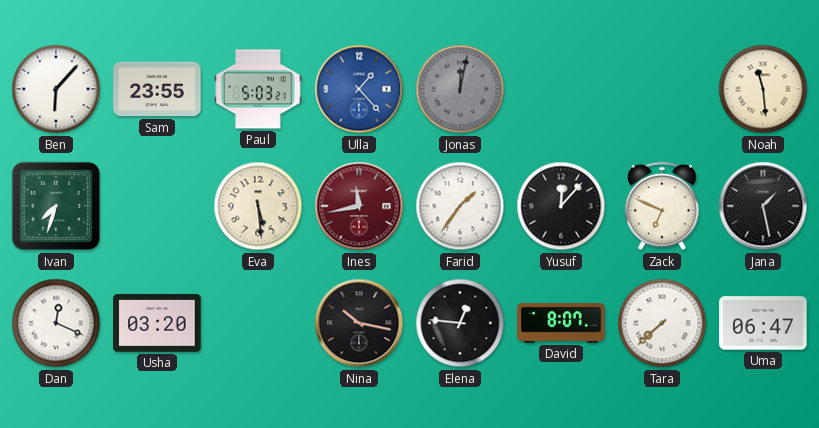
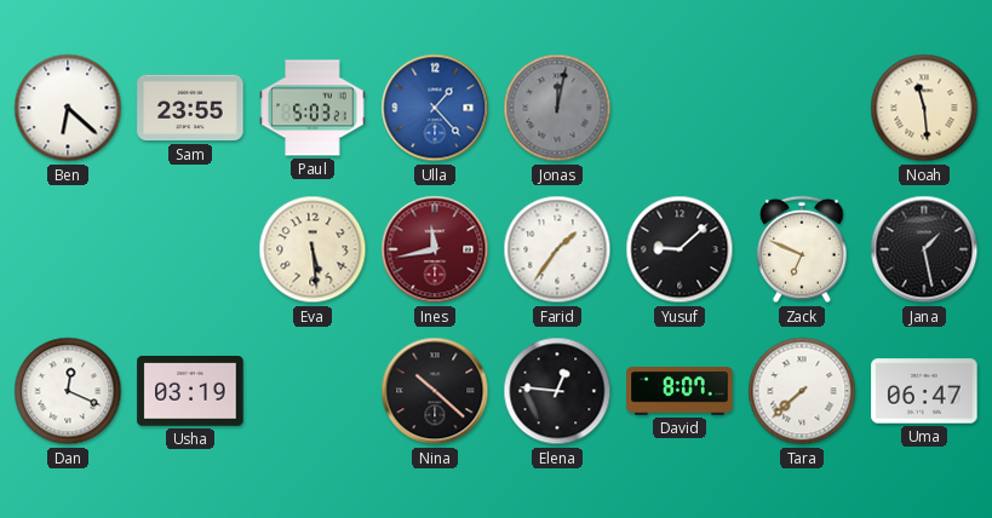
Ben: 6:07 -> 6:22 (68, 108)
Ivan: 7:33 -> none (56, 206)
Yusuf: 12:07 -> 9:08 (680, 249)
Usha: 03:20 -> 03:19 (190, 391)
Nina: 10:17 -> 10:22 (435, 391)
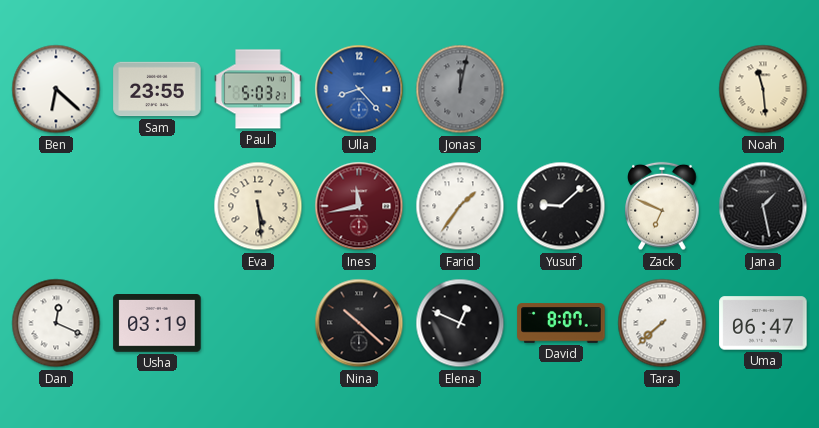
Ulla: 1:23 -> 8:23 (359, 89)
Elena: 12:46 -> 12:49 (460, 323)
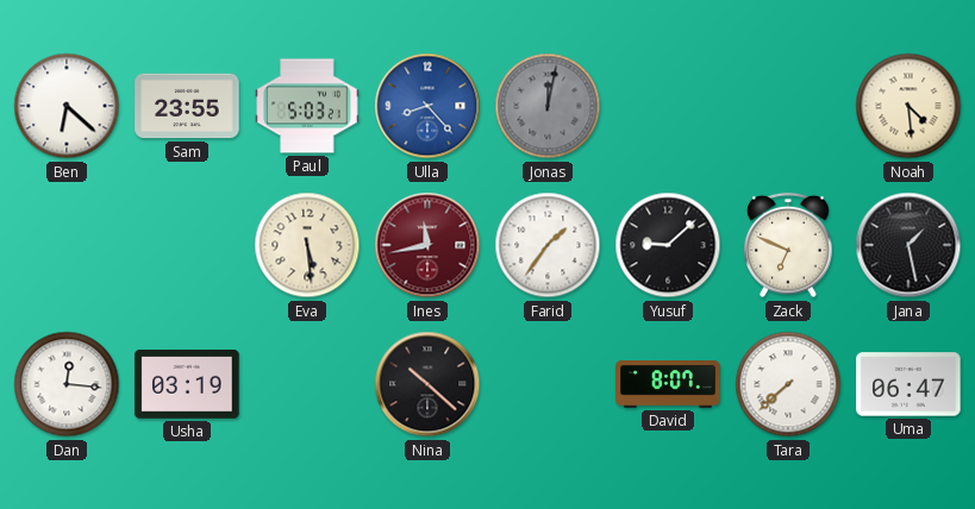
Noah: 11:29 -> 4:29 (908, 106)
Dan: 12:19 -> 12:16 (67, 384)
Elena: 12:49 -> none (460, 323)
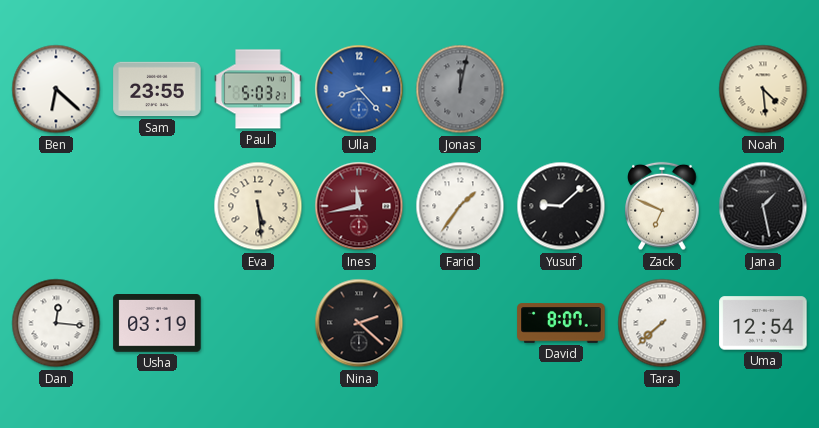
Nina: 10:22 -> 2:22 (359, 323)
Uma: 06:47 -> 12:54 (763, 323)
